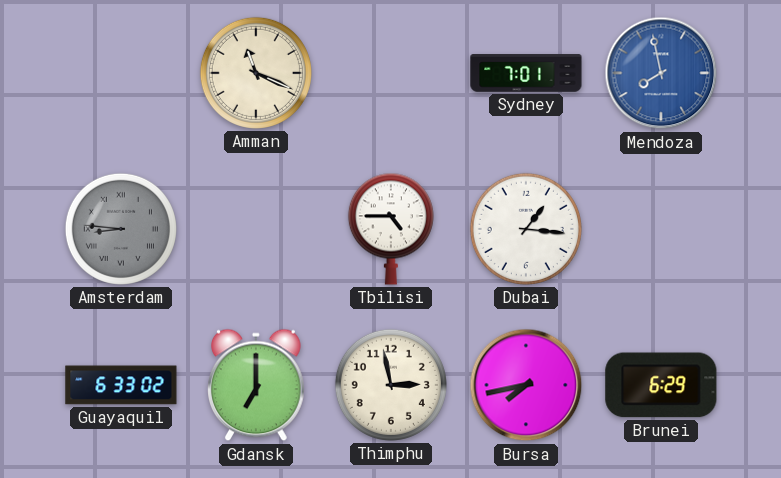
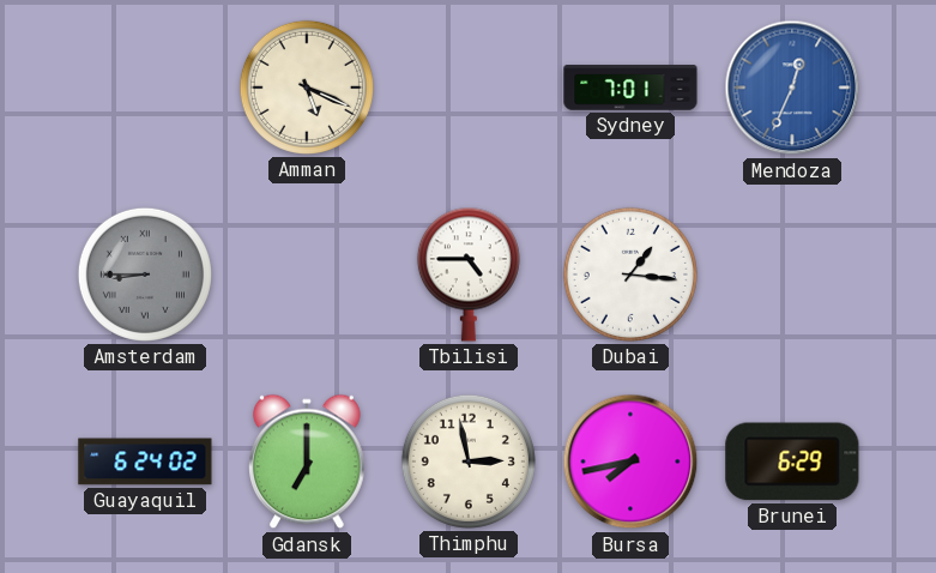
Amman: 11:19 -> 5:19 (307, 88)
Mendoza: 7:58 -> 12:34 (792, 88)
Amsterdam: 8:46 -> 8:45 (145, 275)
Guayaquil: 6:33 -> 6:24 (145, 462)
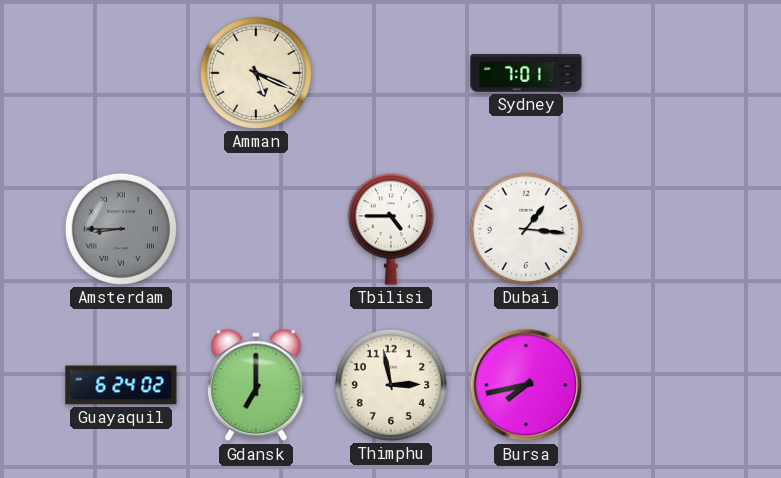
Mendoza: 12:34 -> none (792, 88)
Brunei: 6:29 -> none (792, 462)
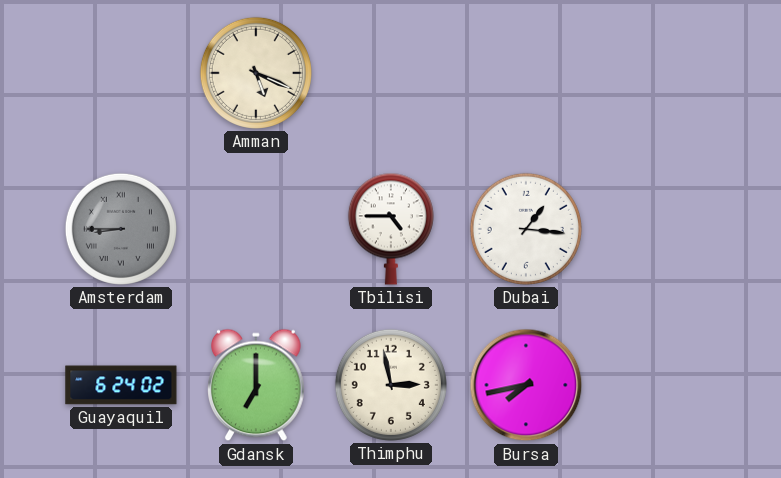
Sydney: 7:01 -> none (526, 73)
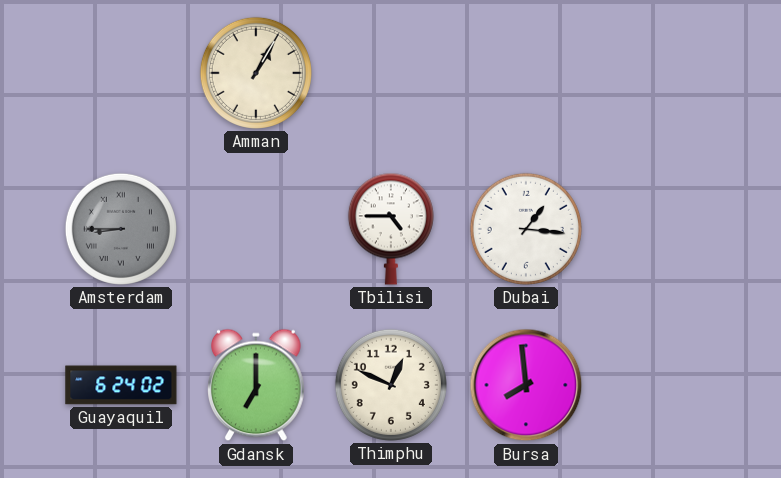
Amman: 5:19 -> 1:05 (256, 73)
Thimphu: 2:58 -> 12:49 (391, 385)
Bursa: 7:43 -> 7:59 (526, 385)
